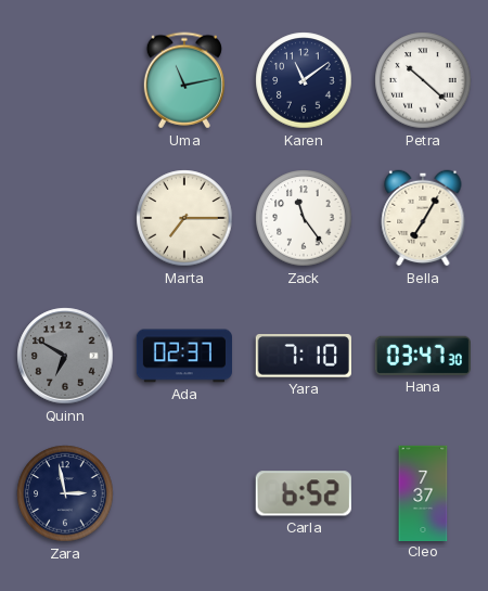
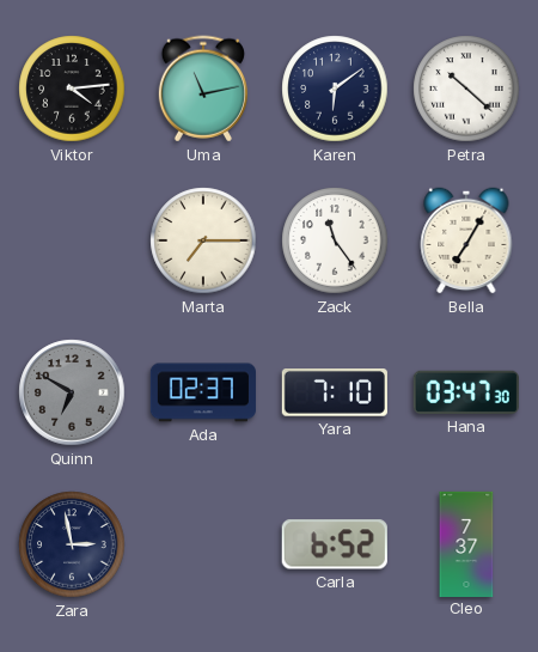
Viktor: none -> 4:14 (72, 89)
Karen: 11:09 -> 6:09 (335, 89)
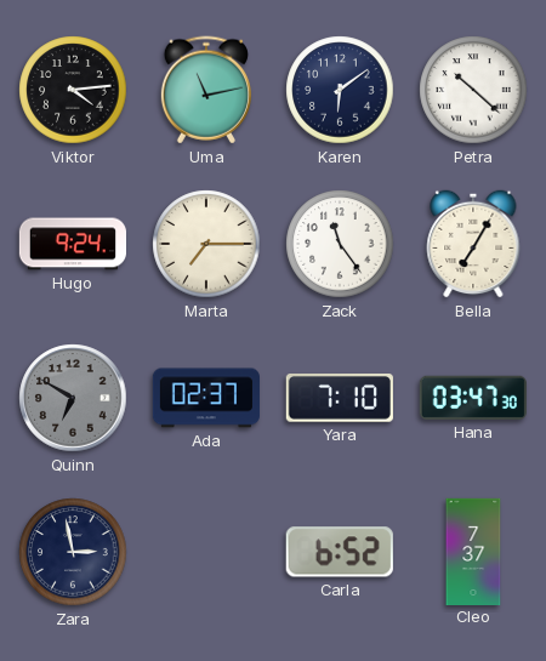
Hugo: none -> 9:24 (72, 244)
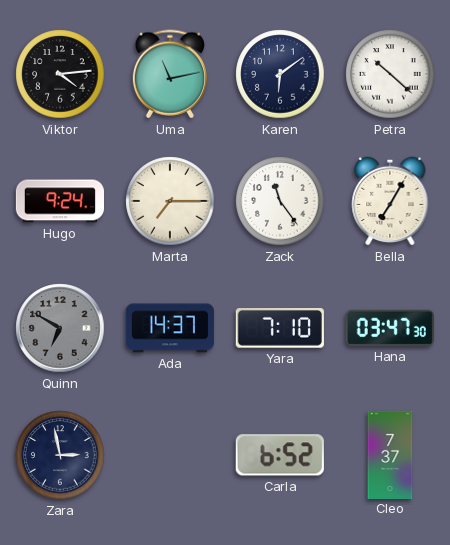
Ada: 02:37 -> 14:37 (170, 328)
